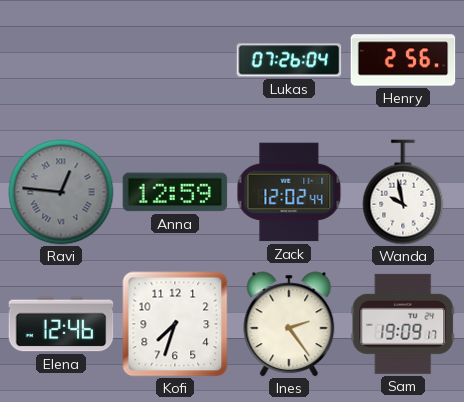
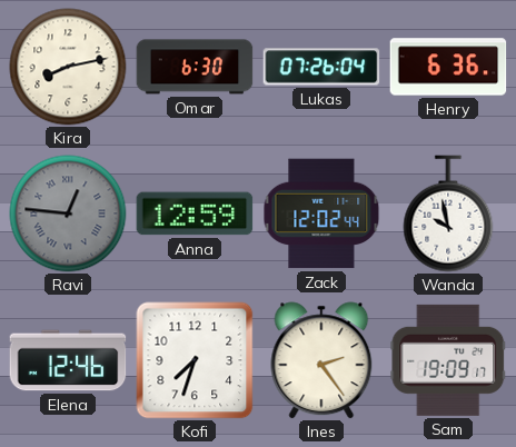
Kira: none -> 8:13 (68, 67)
Omar: none -> 6:30 (195, 67)
Henry: 2:56 -> 6:36 (448, 67)
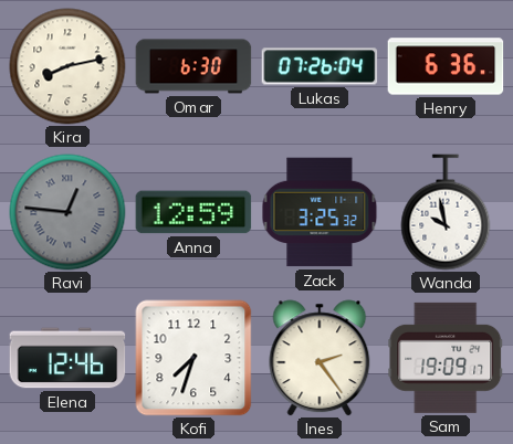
Zack: 12:02 -> 3:25 (320, 212)
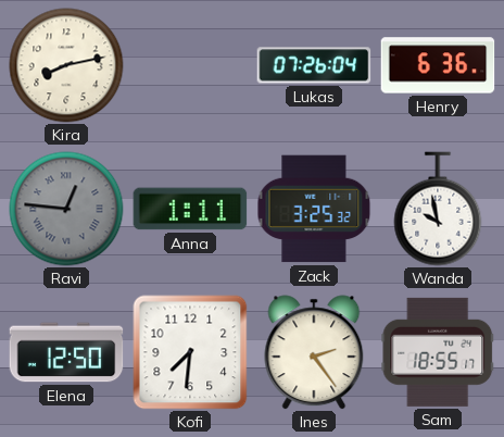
Omar: 6:30 -> none (193, 66)
Anna: 12:59 -> 1:11 (190, 209)
Elena: 12:46 -> 12:50 (66, 352)
Kofi: 7:33 -> 7:31 (190, 352)
Sam: 19:09 -> 18:55 (438, 352)
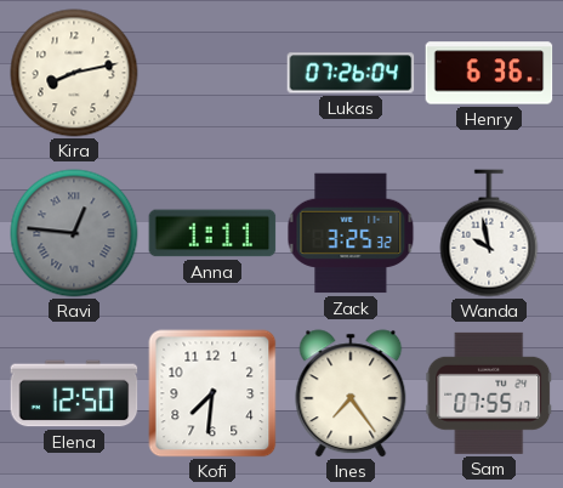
Ines: 2:24 -> 7:24 (351, 393)
Sam: 18:55 -> 07:55 (489, 393)
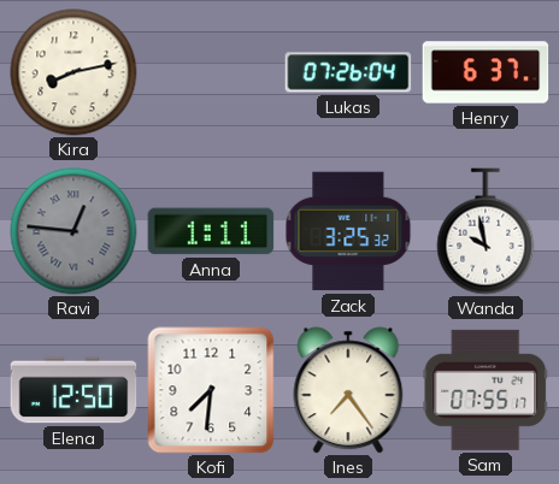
Henry: 6:36 -> 6:37 (486, 72)
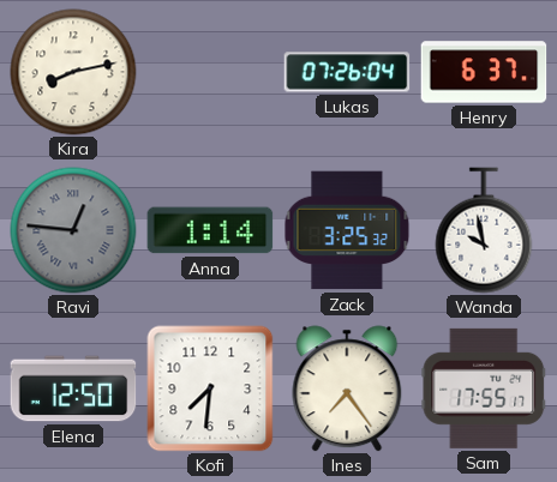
Anna: 1:11 -> 1:14 (210, 230)
Sam: 07:55 -> 17:55 (484, 388)
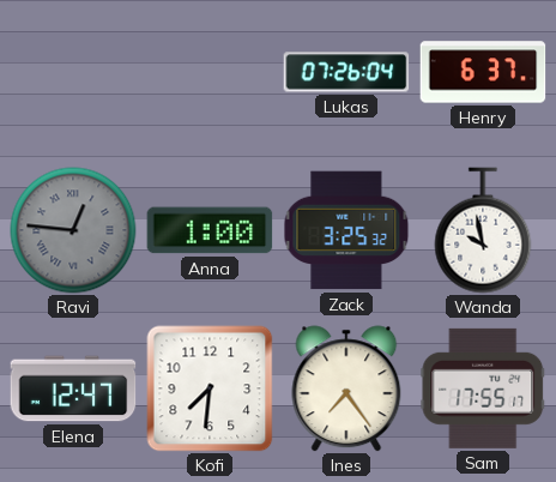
Kira: 8:13 -> none (73, 72)
Anna: 1:14 -> 1:00 (210, 230)
Elena: 12:50 -> 12:47 (73, 388)
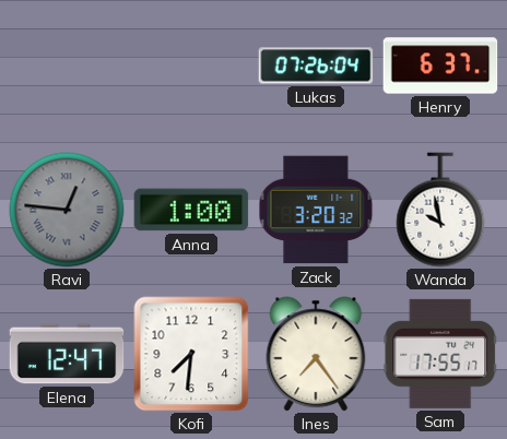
Zack: 3:25 -> 3:20 (316, 210)
